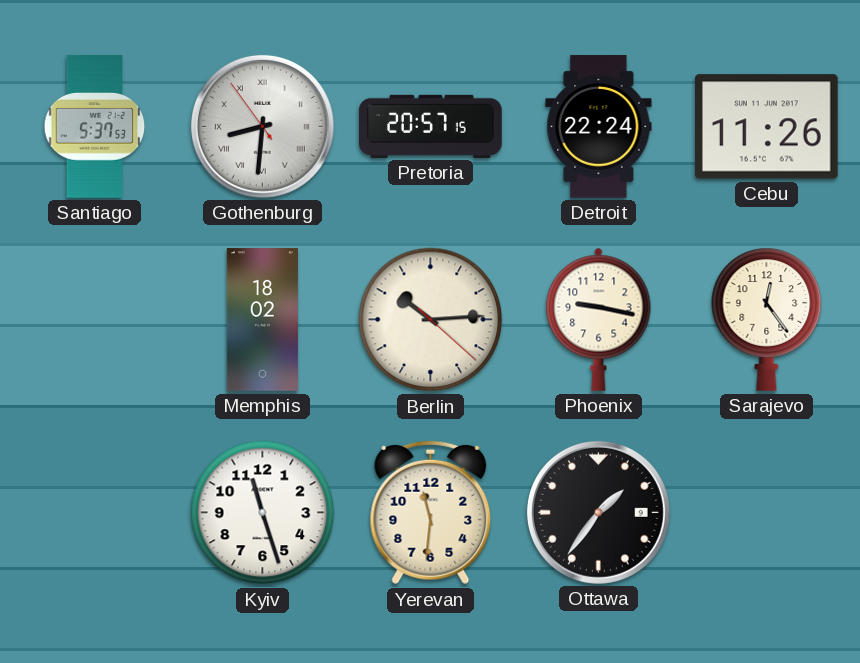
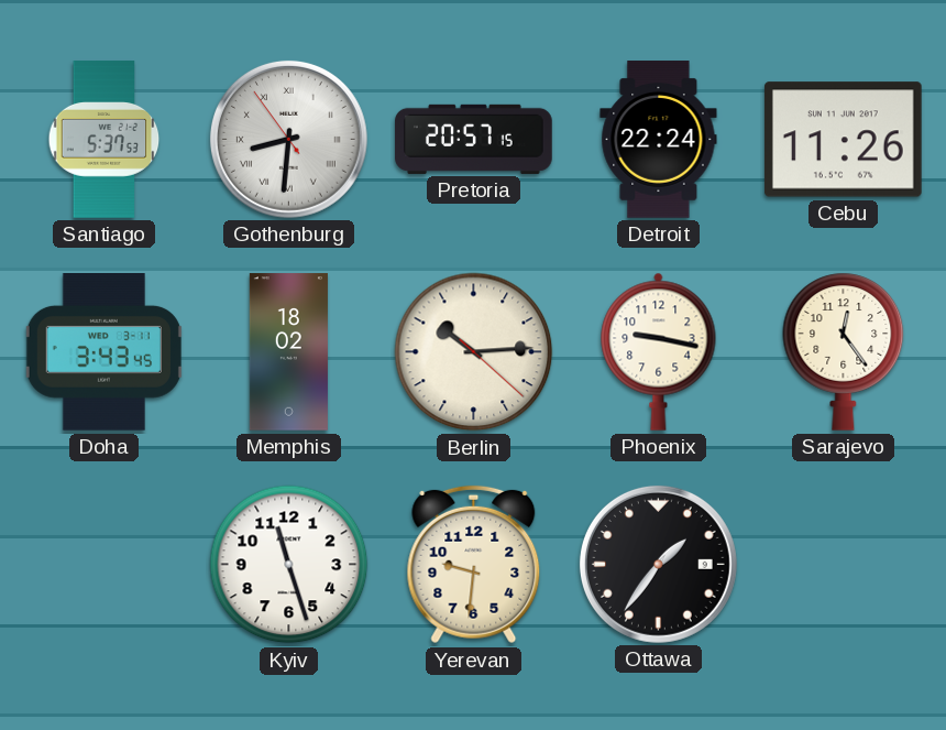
Doha: none -> 3:43 (103, 352)
Yerevan: 11:31 -> 9:31 (474, 565)
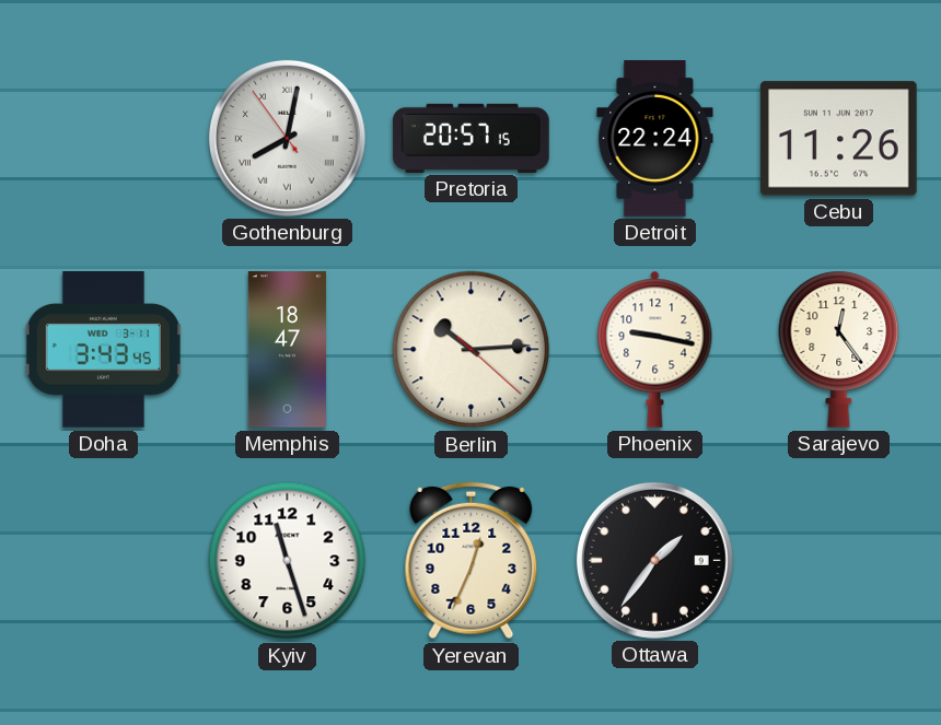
Santiago: 5:37 -> none (105, 140)
Gothenburg: 8:30 -> 8:01 (287, 138)
Memphis: 18:02 -> 18:47 (287, 350)
Yerevan: 9:31 -> 12:34 (472, 561)
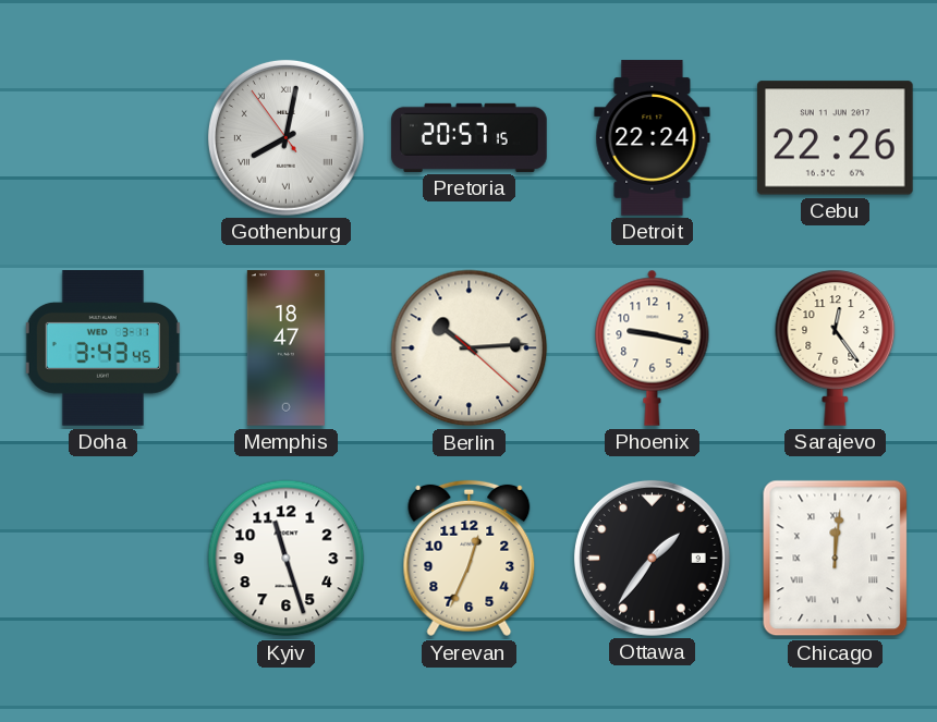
Cebu: 11:26 -> 22:26 (836, 138)
Chicago: none -> 12:01 (836, 559)
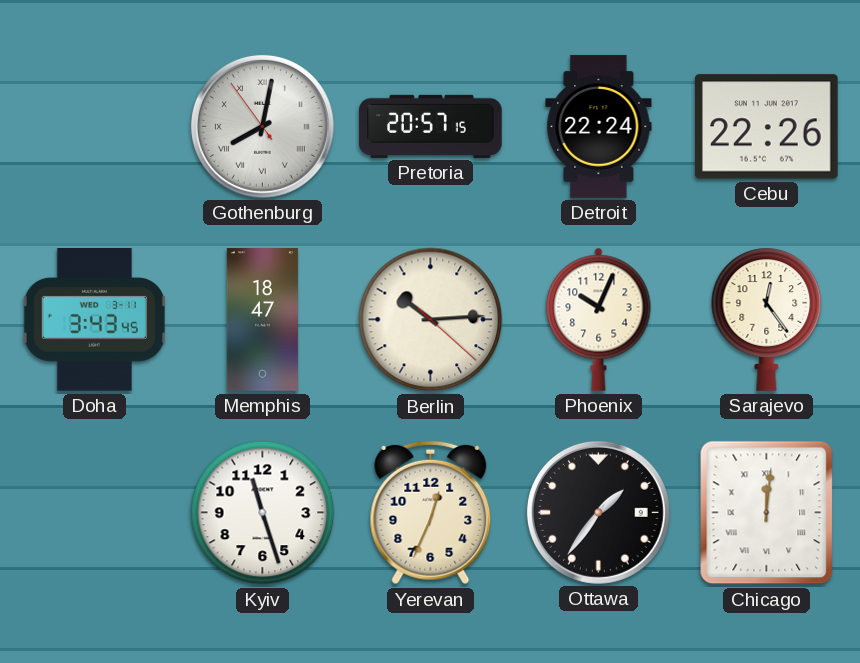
Phoenix: 9:17 -> 10:04 (599, 319)
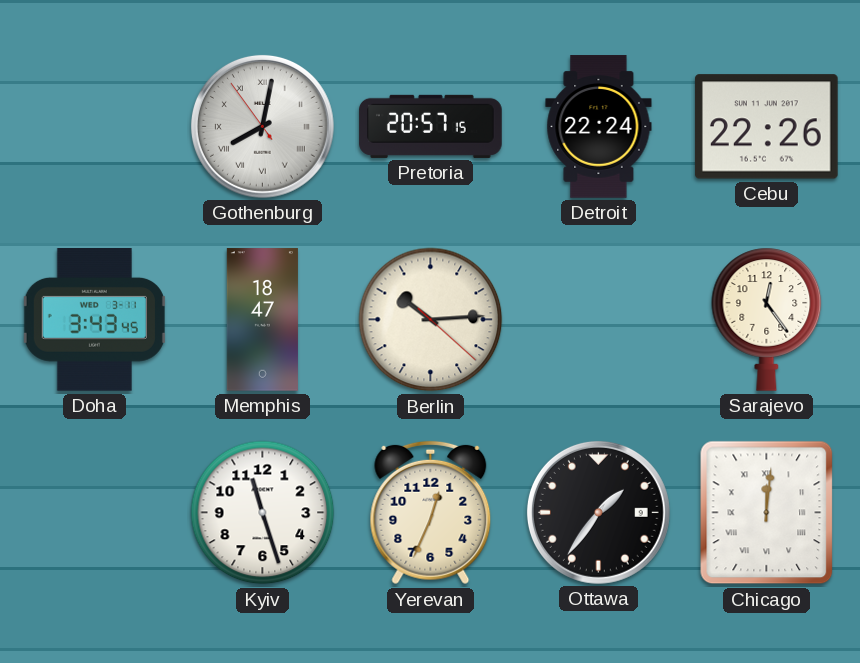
Phoenix: 10:04 -> none (599, 319)
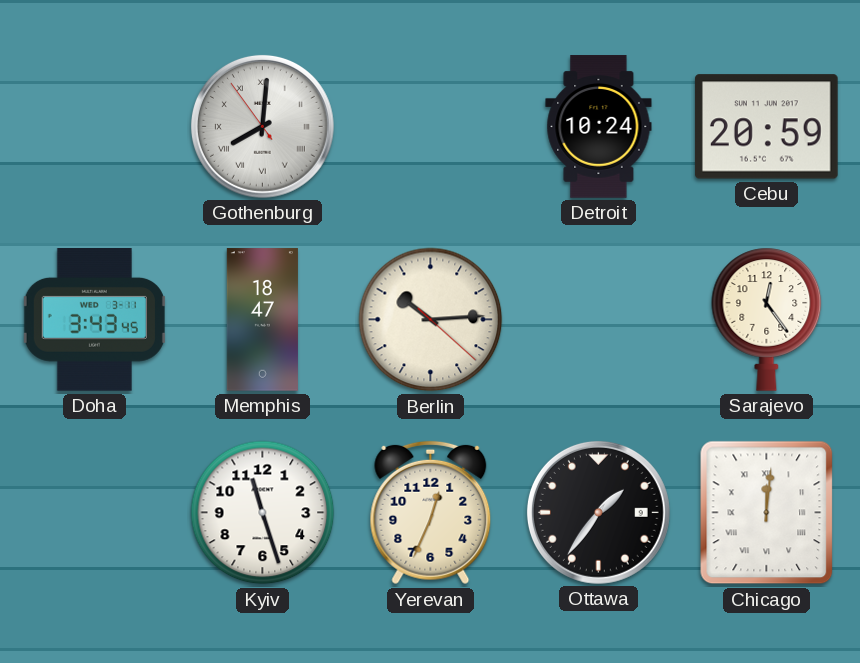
Gothenburg: 8:01 -> 8:00 (262, 126)
Pretoria: 20:57 -> none (431, 126)
Detroit: 22:24 -> 10:24 (599, 127)
Cebu: 22:26 -> 20:59 (767, 127)
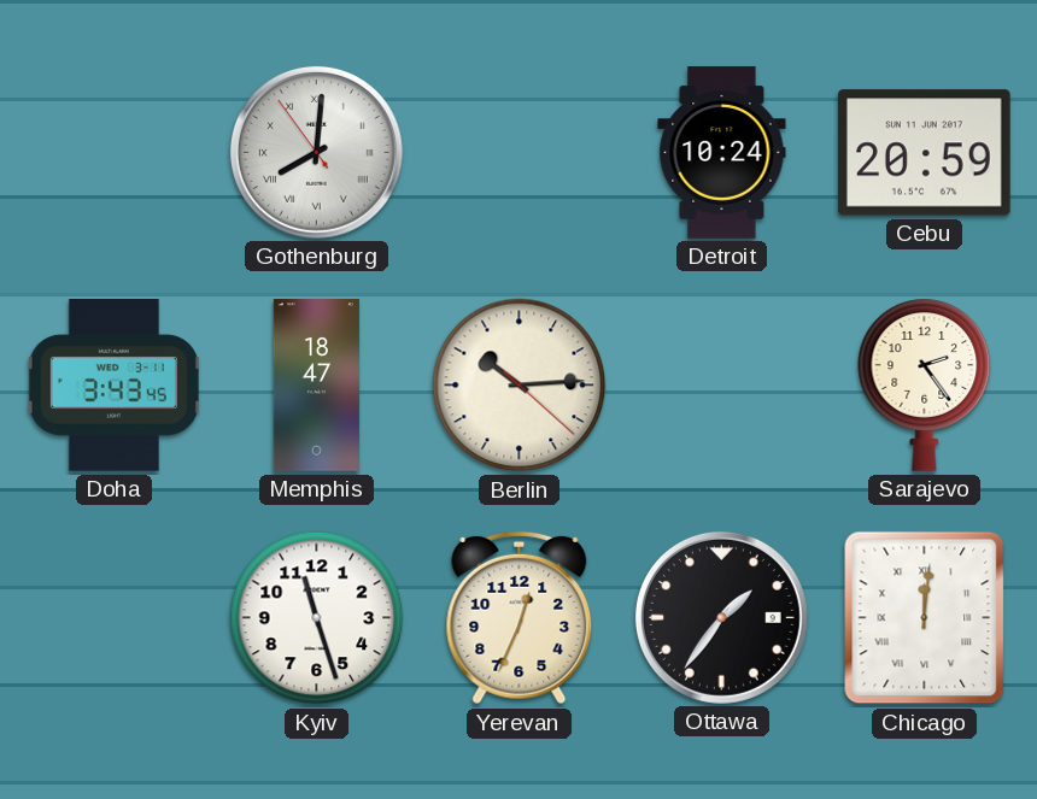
Sarajevo: 12:24 -> 2:24 (925, 384)
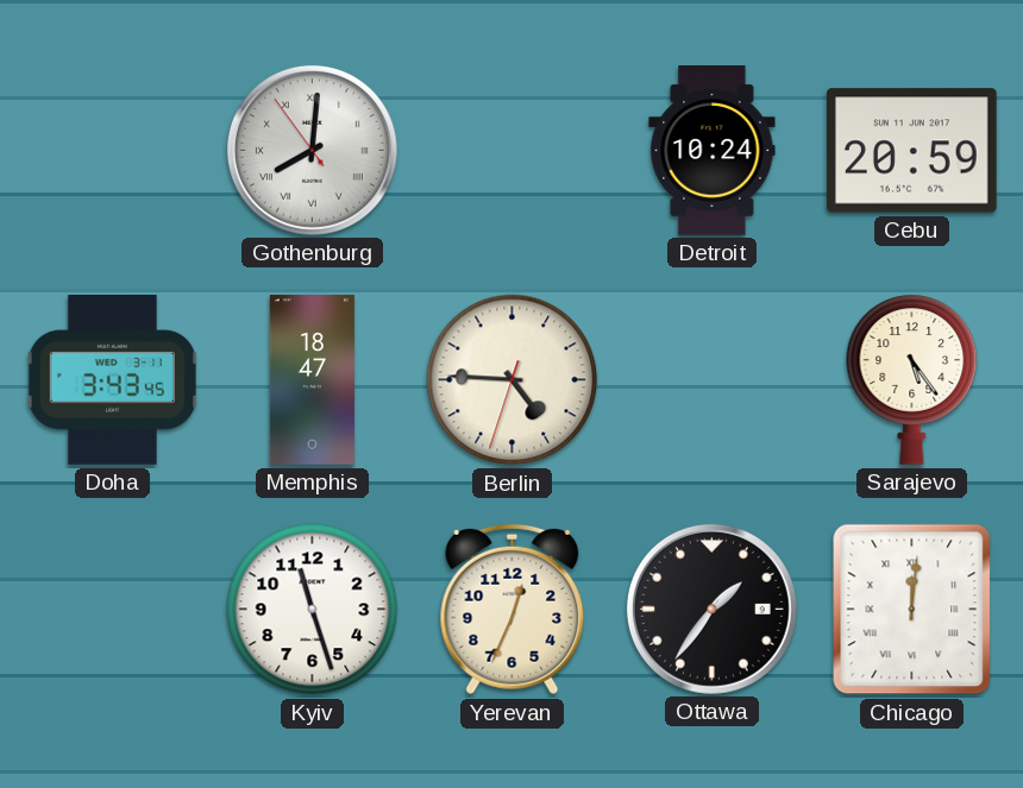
Berlin: 10:14 -> 4:45 (513, 380)
Sarajevo: 2:24 -> 5:24 (912, 379)
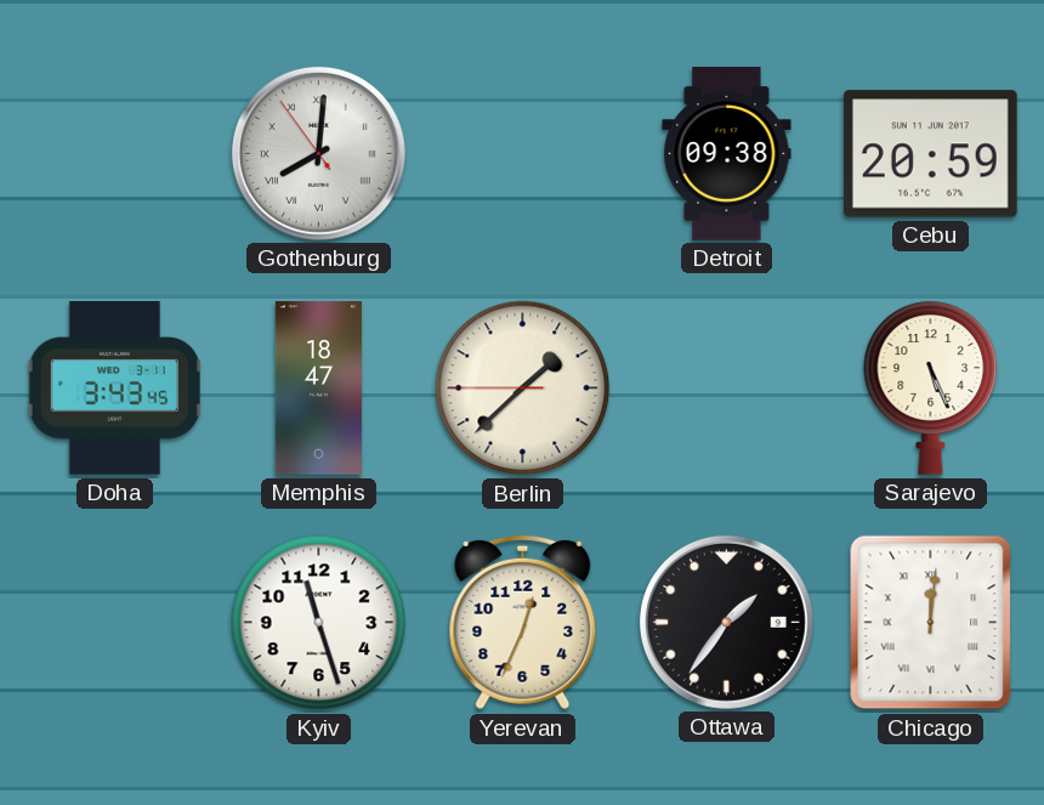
Detroit: 10:24 -> 09:38 (727, 154)
Berlin: 4:45 -> 1:37 (523, 389)
Sarajevo: 5:24 -> 5:26 (931, 387)
